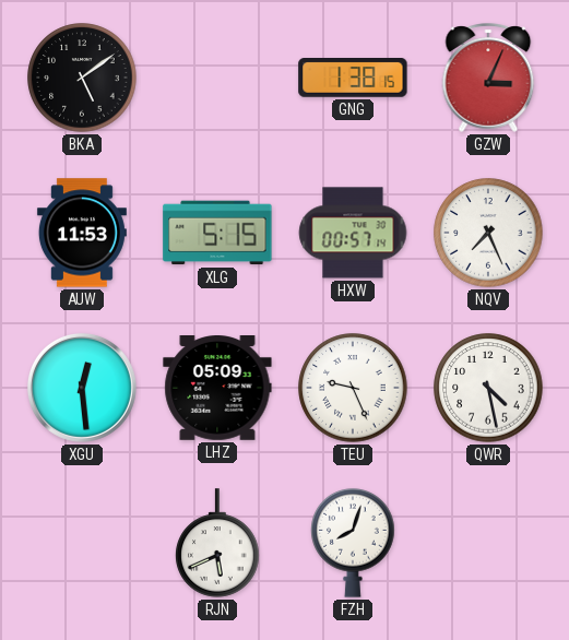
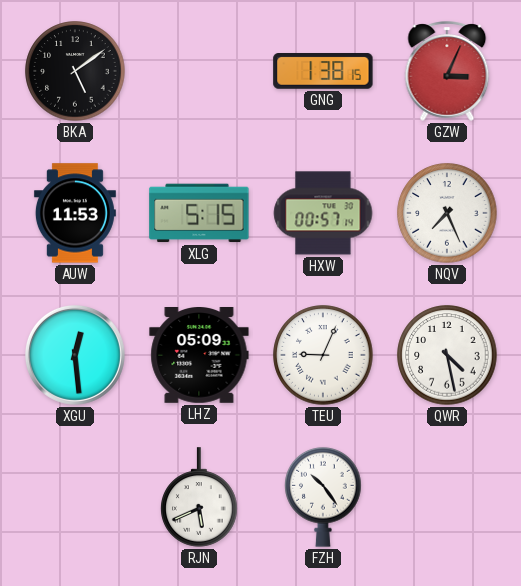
TEU: 9:26 -> 9:04 (323, 355)
FZH: 8:03 -> 10:24 (323, 497)
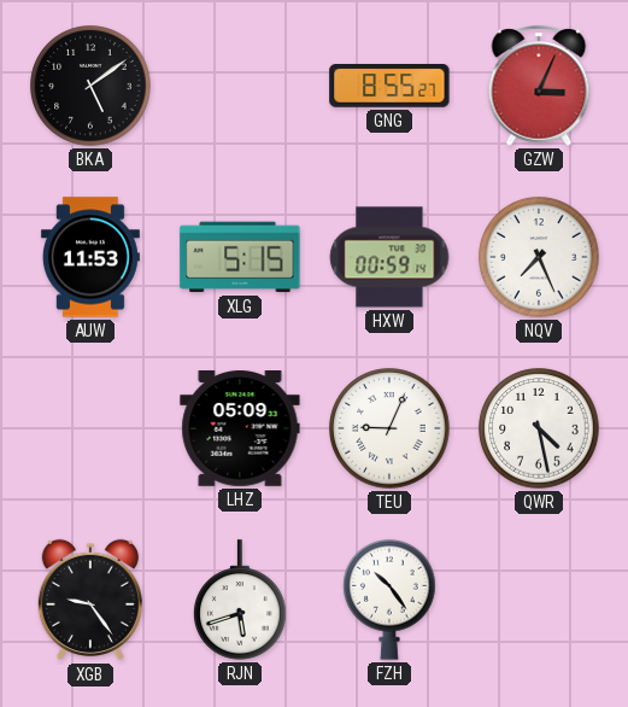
GNG: 1:38 -> 8:55 (389, 87)
HXW: 00:57 -> 00:59 (389, 257)
XGU: 12:29 -> none (75, 355)
XGB: none -> 9:24 (90, 600)
RJN: 5:41 -> 5:42 (240, 600)
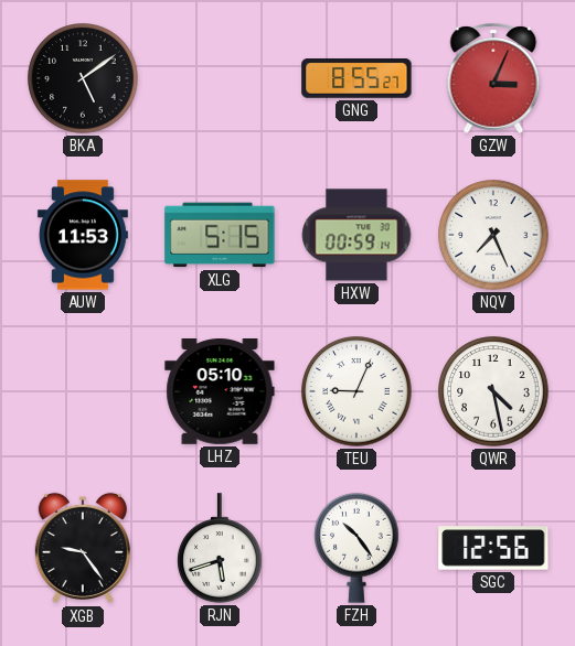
LHZ: 05:09 -> 05:10 (220, 392)
SGC: none -> 12:56 (493, 548)
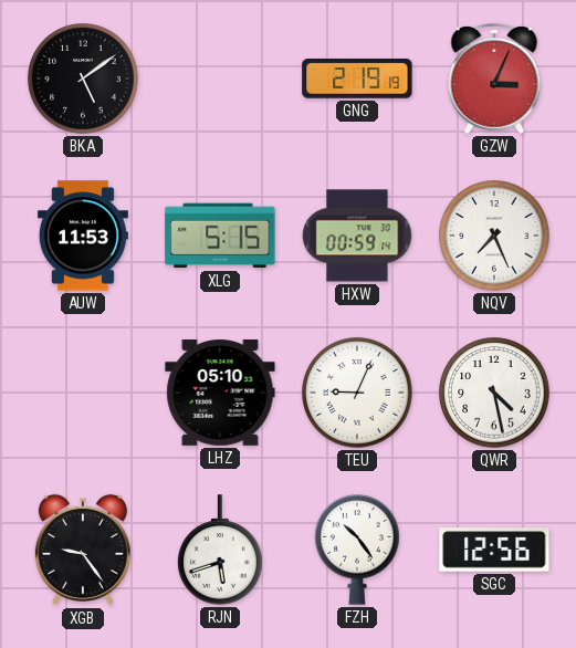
GNG: 8:55 -> 2:19 (357, 80)
